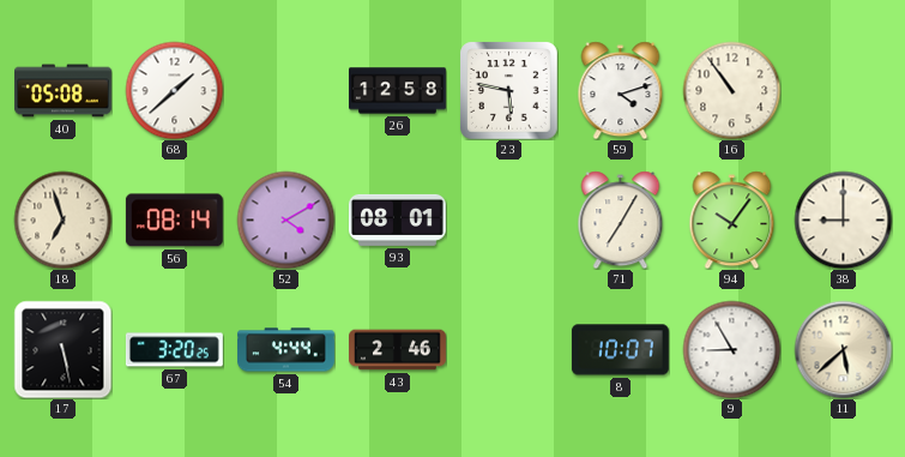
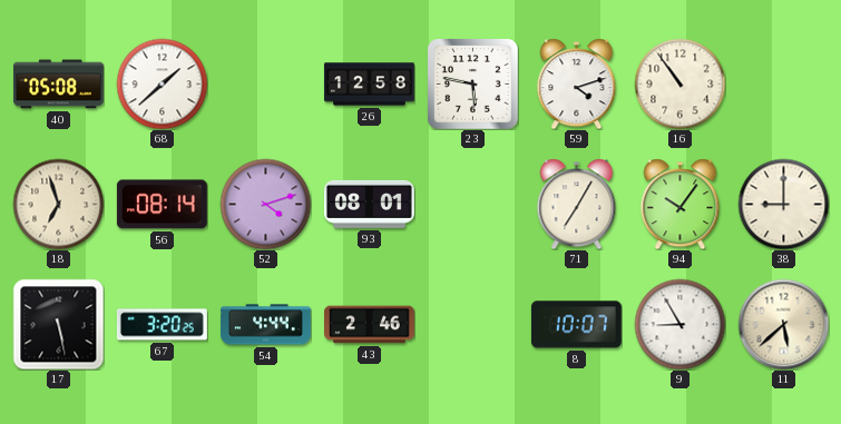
52: 4:10 -> 4:12 (265, 204)
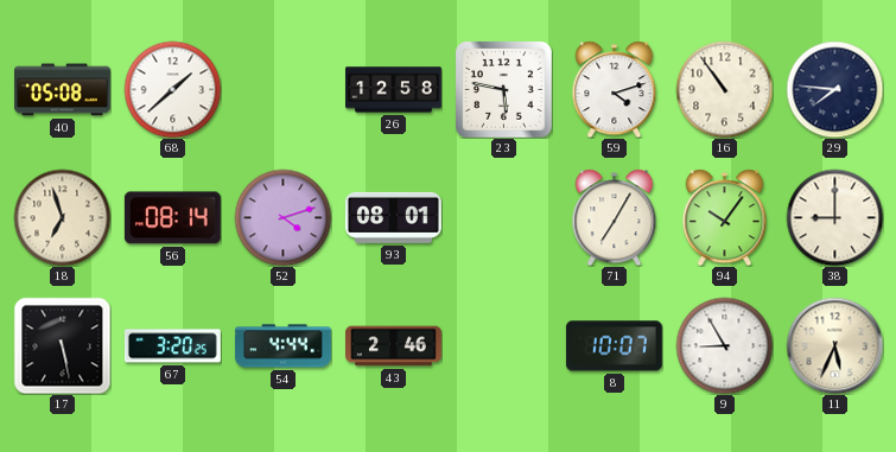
29: none -> 7:46 (834, 89)
11: 5:38 -> 5:34 (834, 345)
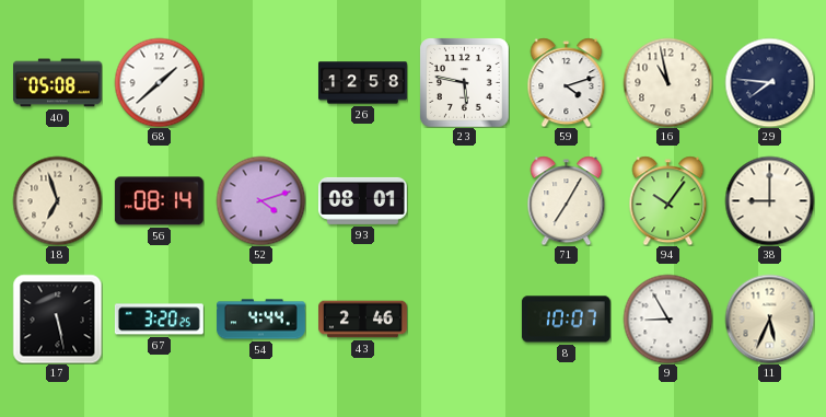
16: 10:54 -> 10:58 (667, 82)
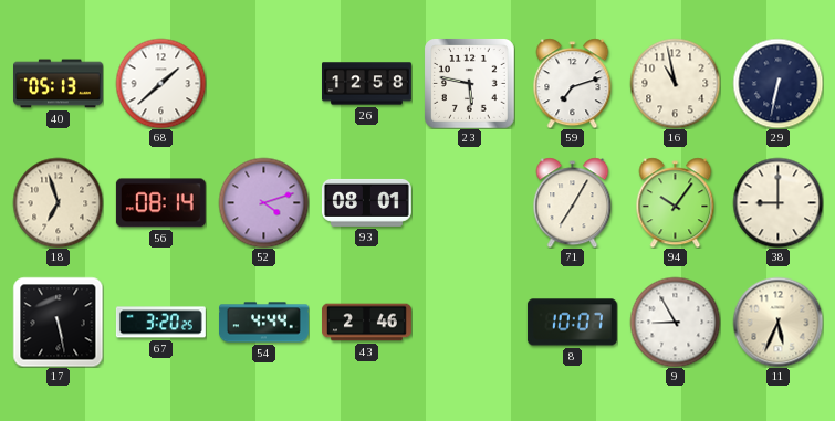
40: 05:08 -> 05:13 (59, 84)
59: 4:12 -> 7:12 (573, 83)
29: 7:46 -> 6:32 (777, 83)
